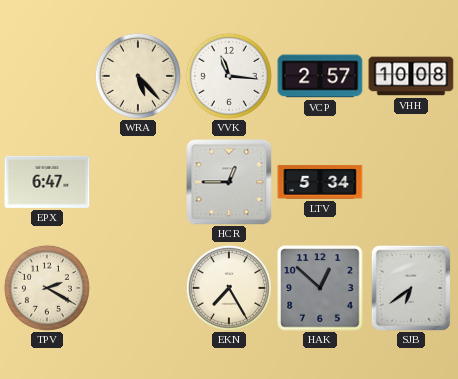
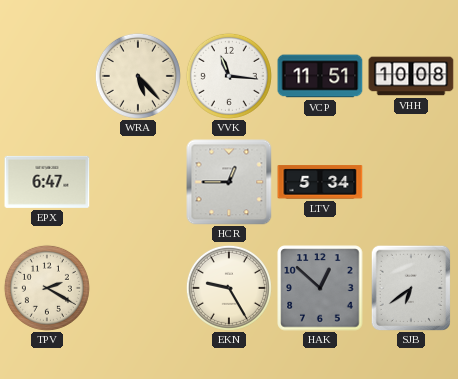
VCP: 2:57 -> 11:51 (320, 76)
EKN: 7:25 -> 9:25 (229, 288)
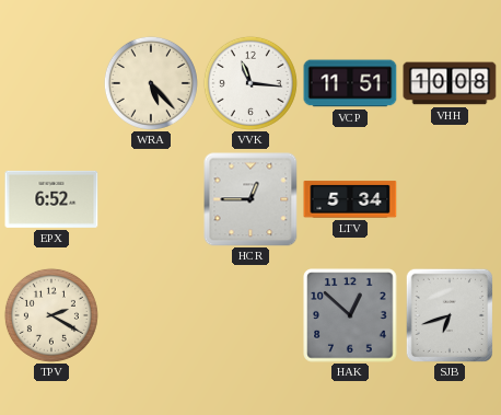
EPX: 6:47 -> 6:52 (51, 199)
EKN: 9:25 -> none (229, 288)
SJB: 6:39 -> 6:42 (448, 315)
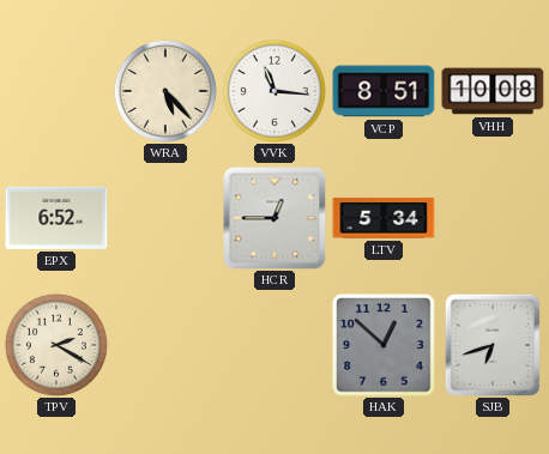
VCP: 11:51 -> 8:51 (384, 91)
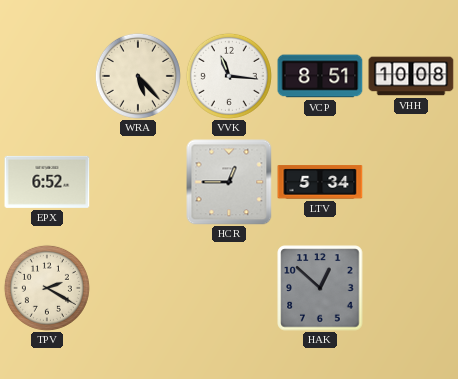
SJB: 6:42 -> none (491, 345)
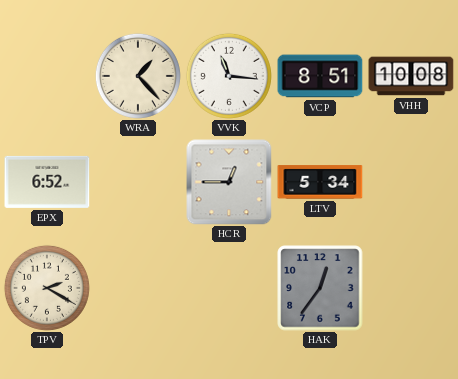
WRA: 5:23 -> 1:23 (138, 76)
HAK: 12:52 -> 12:36 (320, 288)
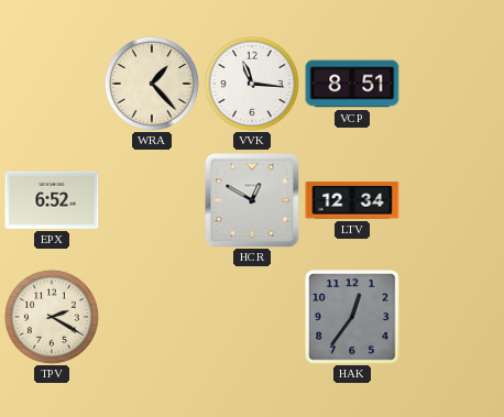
VHH: 10:08 -> none (411, 76)
HCR: 12:45 -> 12:50 (252, 200)
LTV: 5:34 -> 12:34 (352, 200)
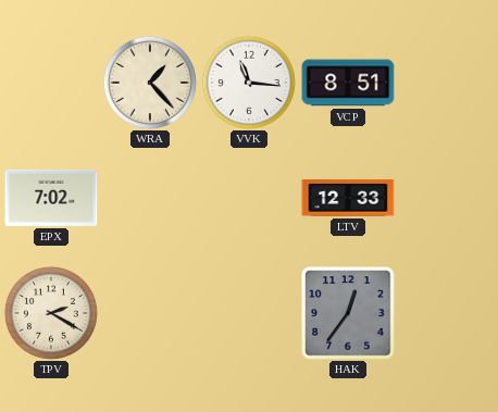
EPX: 6:52 -> 7:02 (51, 198)
HCR: 12:50 -> none (252, 200)
LTV: 12:34 -> 12:33 (348, 198)
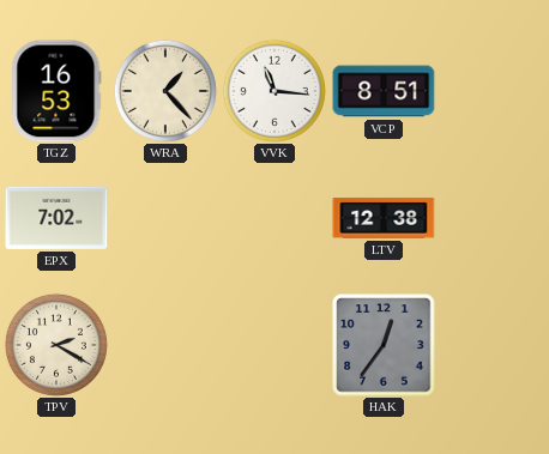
TGZ: none -> 16:53 (56, 91)
LTV: 12:33 -> 12:38 (384, 218)
